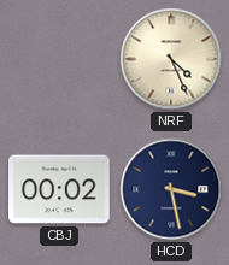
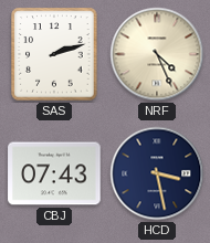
SAS: none -> 2:12 (54, 54)
CBJ: 00:02 -> 07:43 (54, 173)
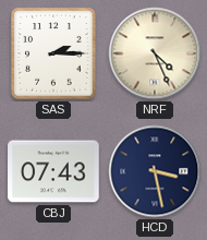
SAS: 2:12 -> 2:15 (53, 53)
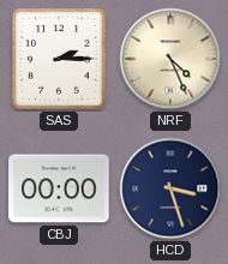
CBJ: 07:43 -> 00:00 (59, 188)
HCD: 3:28 -> 3:27 (170, 188)
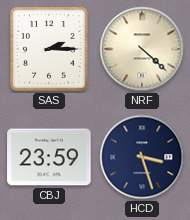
NRF: 4:26 -> 4:22 (142, 49)
CBJ: 00:00 -> 23:59 (49, 157)
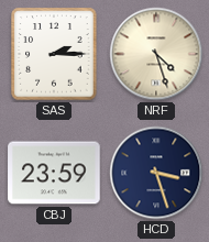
NRF: 4:22 -> 4:27 (156, 54)
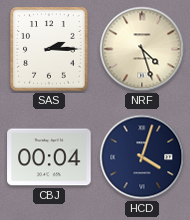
CBJ: 23:59 -> 00:04 (49, 157)
HCD: 3:27 -> 4:03 (142, 157)
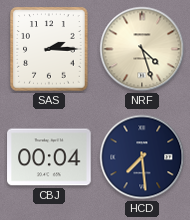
HCD: 4:03 -> 7:29 (142, 157)
